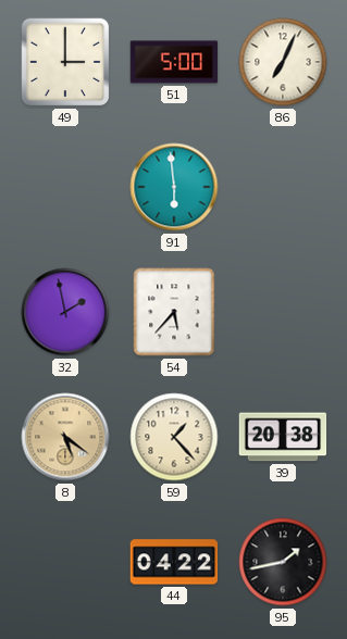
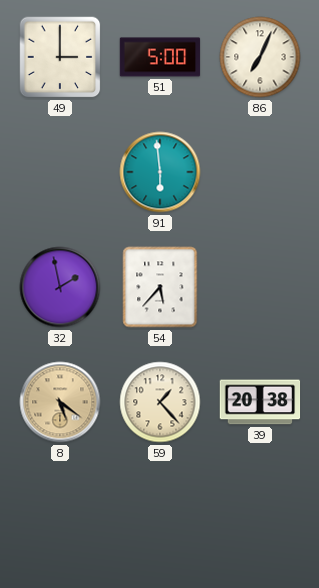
44: 04:22 -> none (174, 562)
95: 1:43 -> none (283, 562)
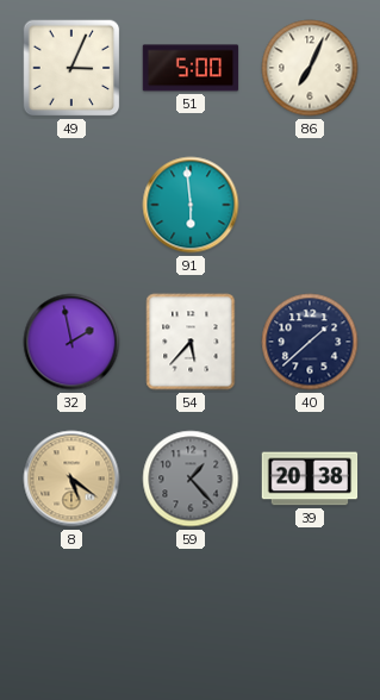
49: 3:00 -> 3:04 (71, 68)
40: none -> 1:38 (310, 342)
59 dial: cream -> grey (191, 479)
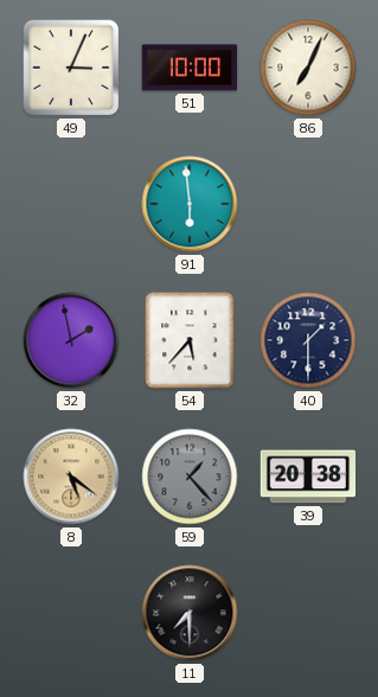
51: 5:00 -> 10:00 (190, 68)
40: 1:38 -> 1:30 (308, 340)
11: none -> 7:30 (190, 613)
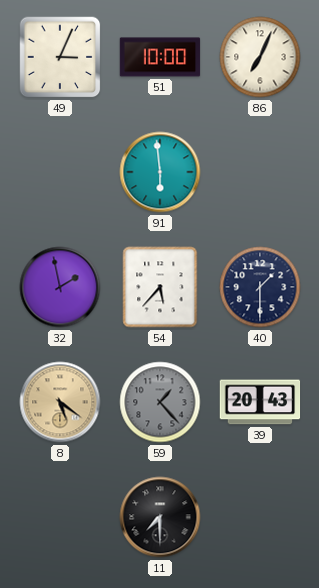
39: 20:38 -> 20:43 (260, 402)
